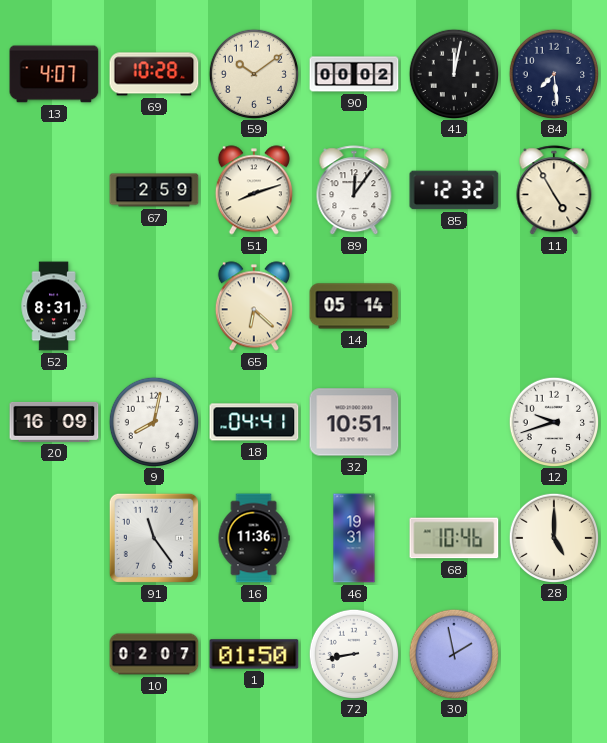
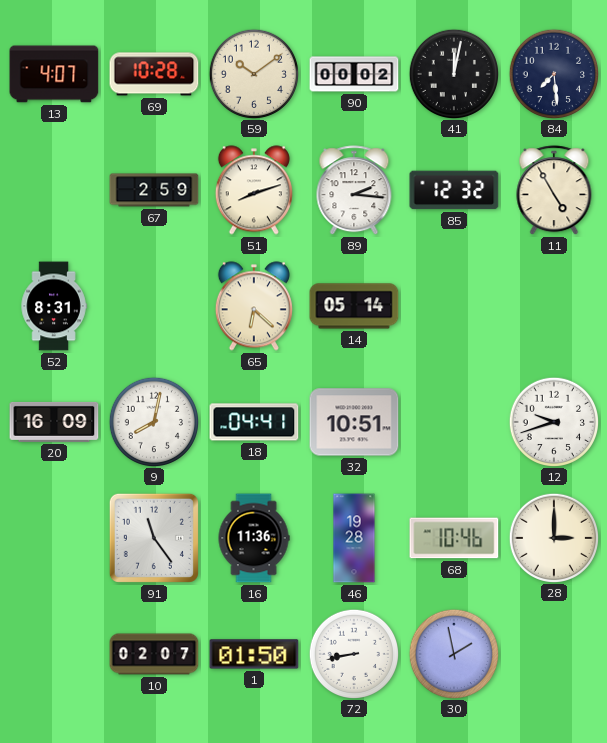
89: 12:06 -> 2:16 (354, 191)
46: 19:31 -> 19:28 (354, 538)
28: 5:00 -> 3:00 (553, 537)
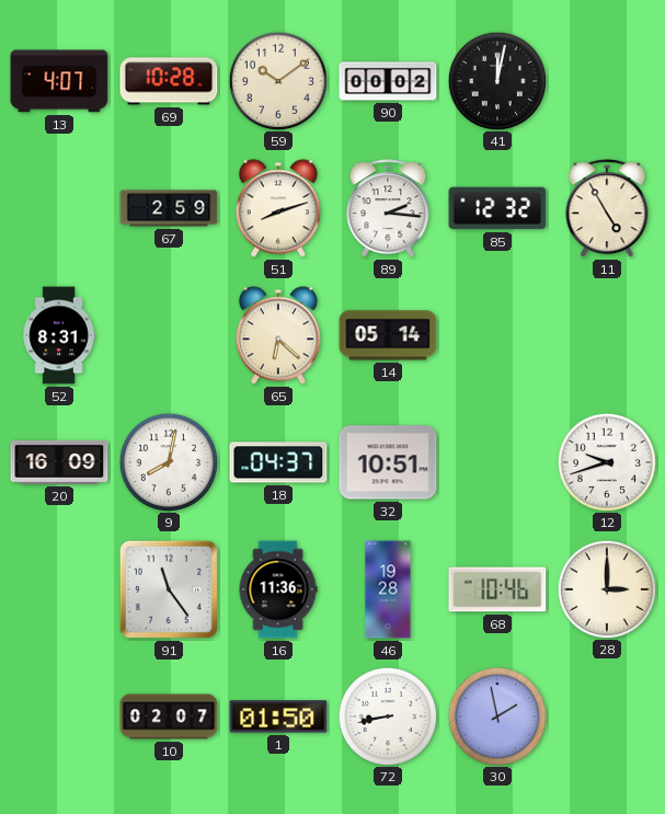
84: 7:29 -> none (553, 73)
18: 04:41 -> 04:37 (278, 462)
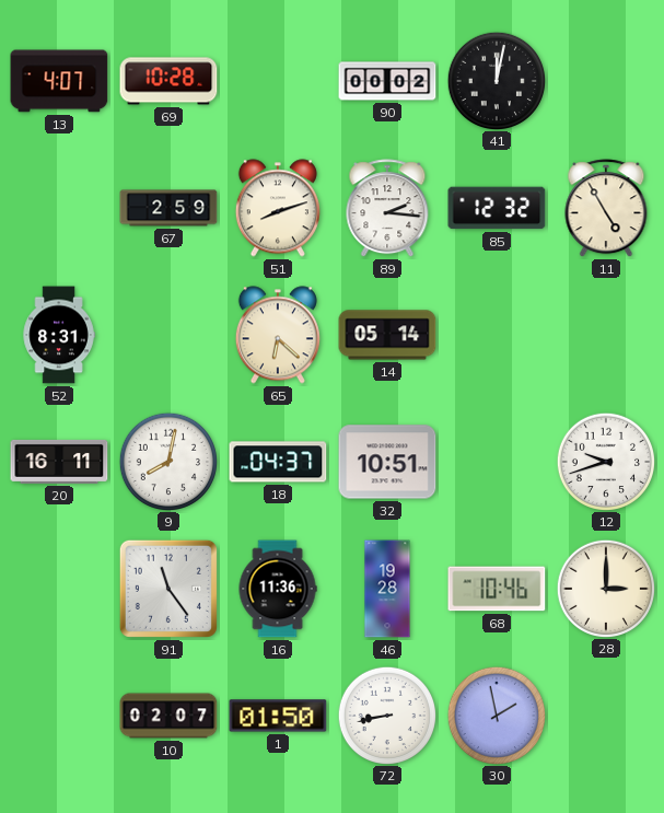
59: 10:09 -> none (277, 80)
20: 16:09 -> 16:11 (59, 462)
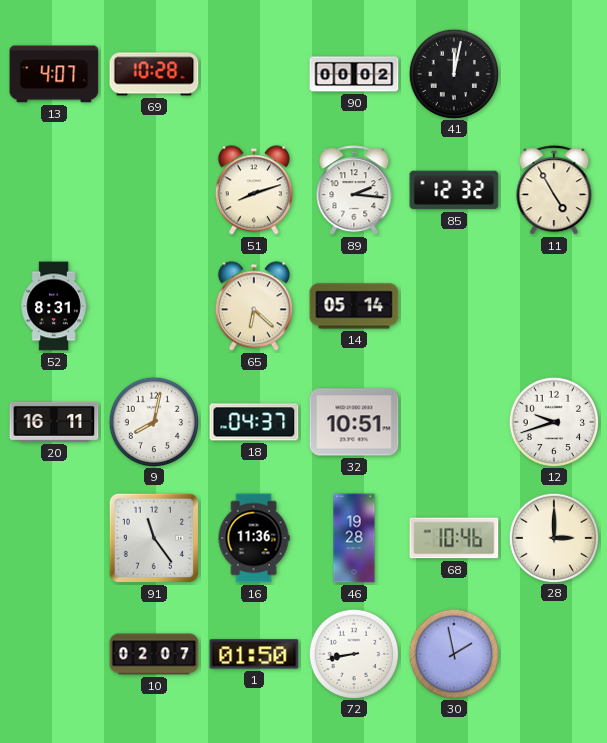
67: 2:59 -> none (168, 208)
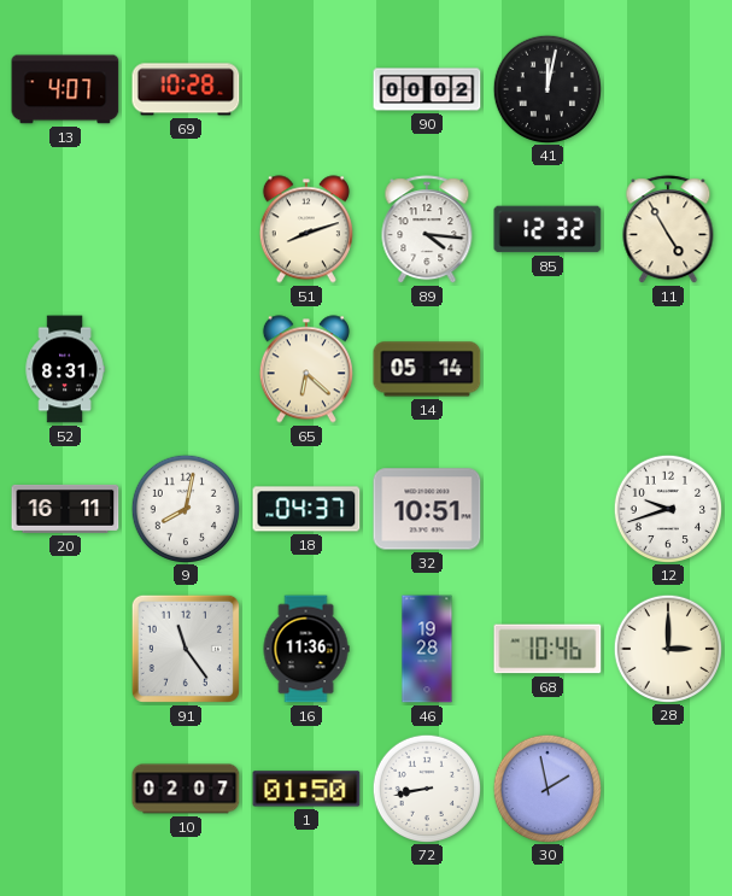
89: 2:16 -> 4:16 (427, 230)
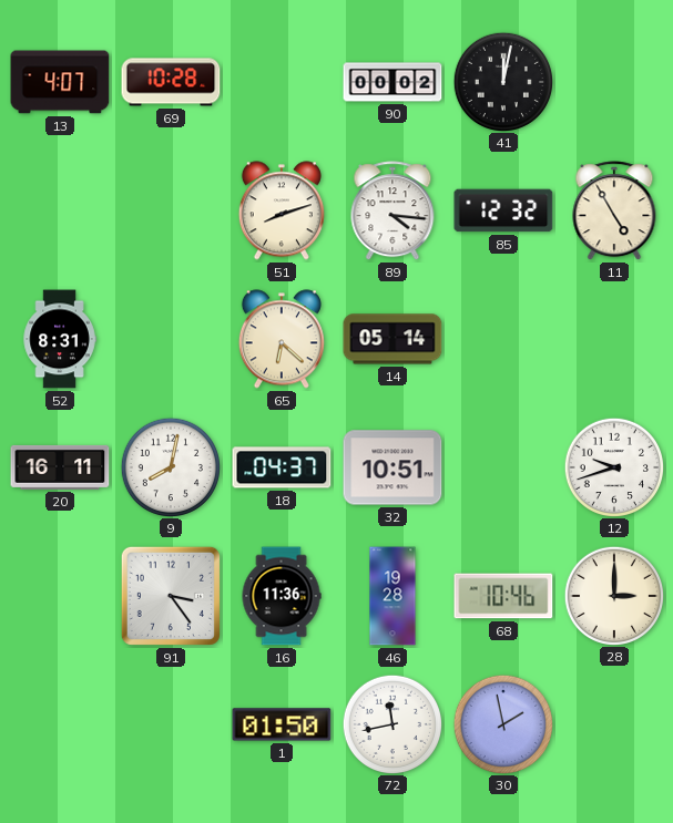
91: 11:24 -> 3:24 (171, 596)
10: 02:07 -> none (186, 789)
72: 8:43 -> 11:43 (391, 723)
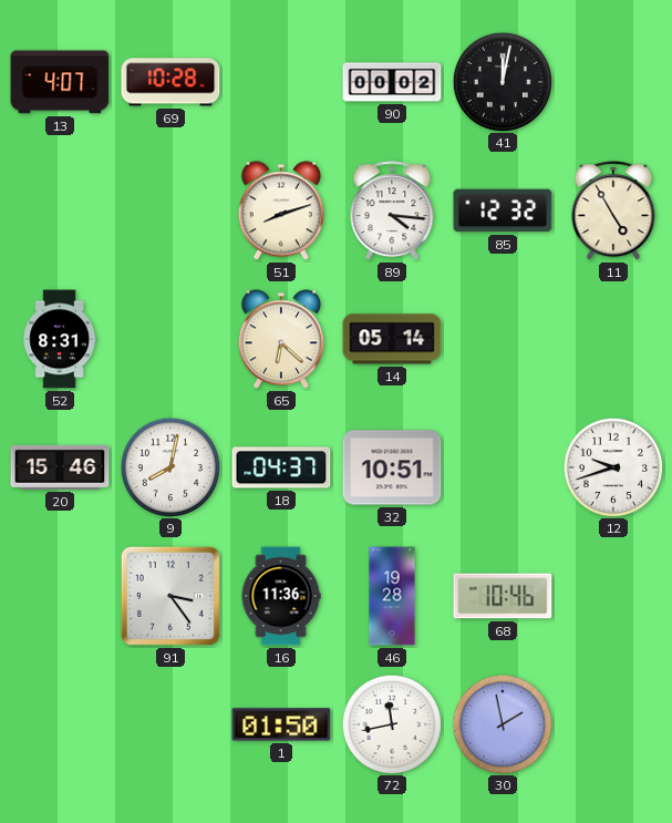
20: 16:11 -> 15:46 (60, 467)
28: 3:00 -> none (613, 595)
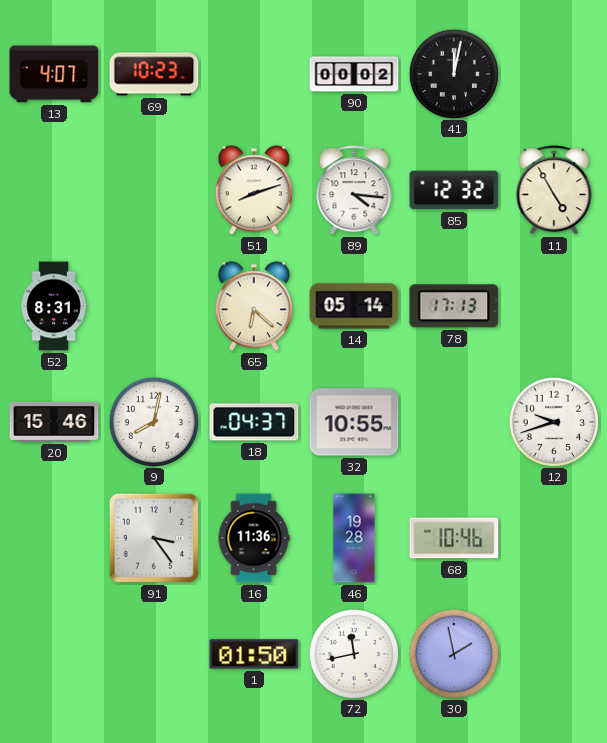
69: 10:28 -> 10:23 (154, 74)
78: none -> 17:13 (454, 306)
32: 10:51 -> 10:55 (354, 422)
